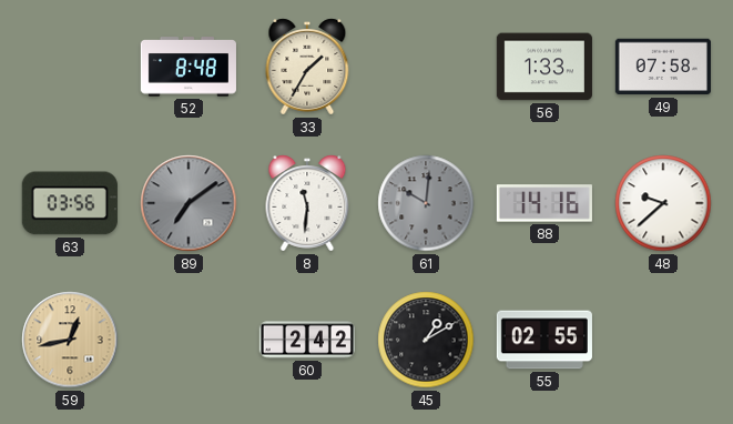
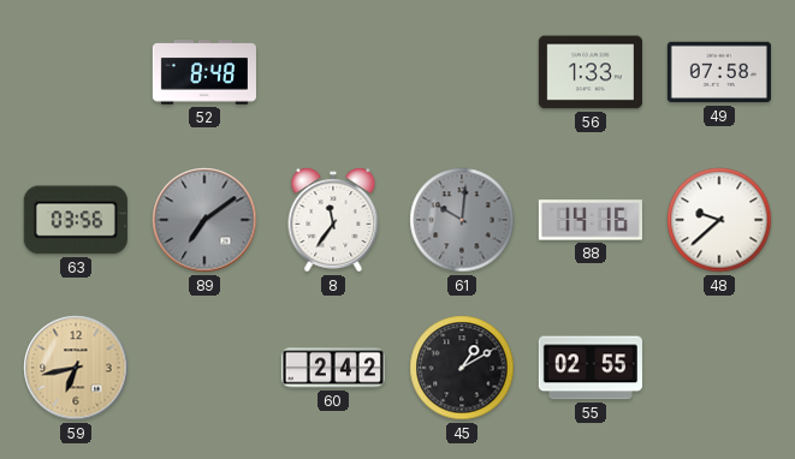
33: 1:35 -> none (307, 67)
8: 11:31 -> 11:36 (333, 220)
59: 12:43 -> 6:43 (76, 368)
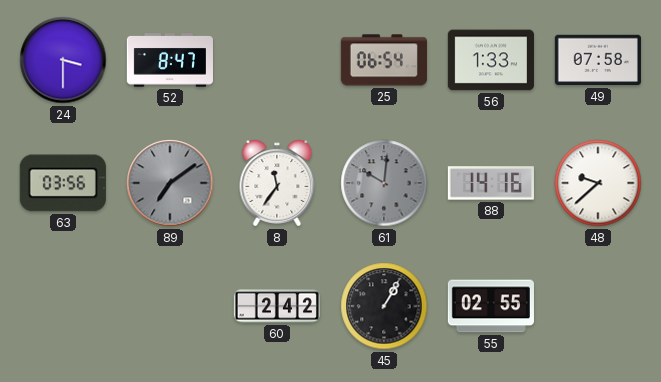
24: none -> 3:30 (63, 60)
52: 8:48 -> 8:47 (170, 60)
25: none -> 06:54 (384, 60)
59: 6:43 -> none (76, 368)
45: 1:10 -> 1:05 (384, 306)
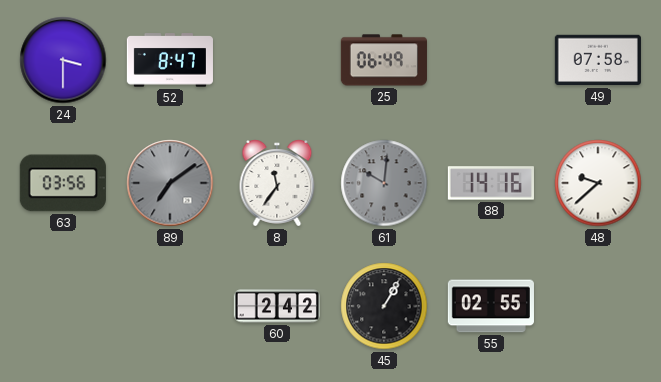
25: 06:54 -> 06:49 (384, 60)
56: 1:33 -> none (491, 60)
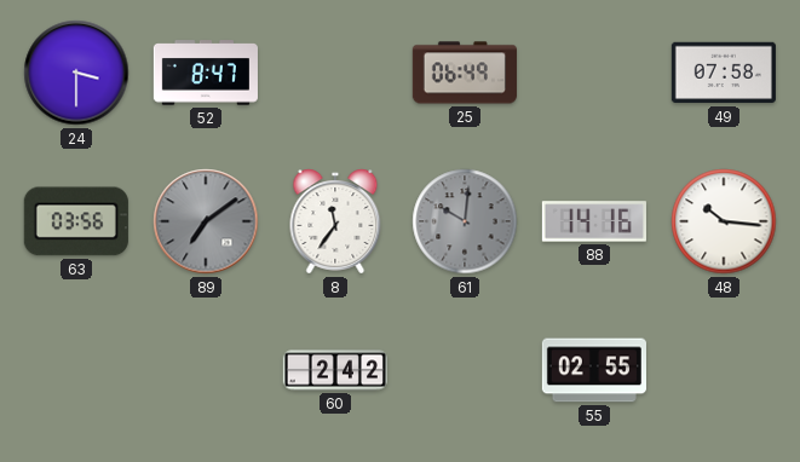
48: 9:38 -> 10:16 (724, 221)
45: 1:05 -> none (384, 306)
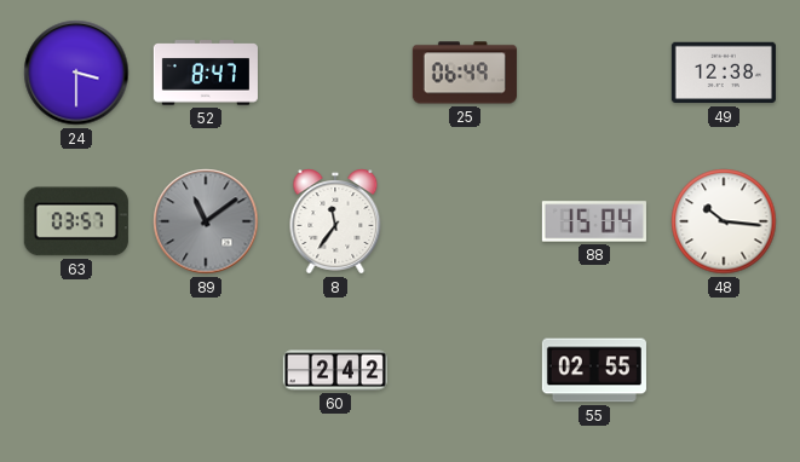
49: 07:58 -> 12:38 (724, 73)
63: 03:56 -> 03:57 (76, 221)
89: 7:09 -> 11:09 (206, 221)
61: 10:01 -> none (465, 221)
88: 14:16 -> 15:04 (594, 221)
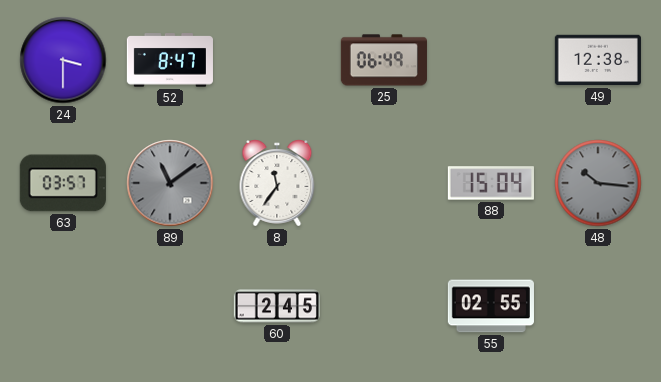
48 dial: white -> grey (598, 183)
60: 2:42 -> 2:45 (277, 306)
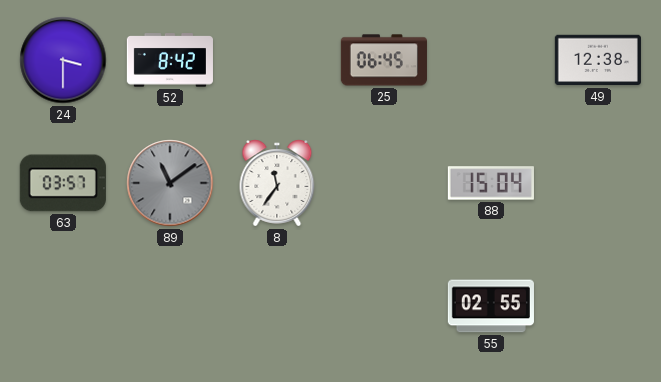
52: 8:47 -> 8:42 (170, 60)
25: 06:49 -> 06:45 (384, 60)
48: 10:16 -> none (598, 183)
60: 2:45 -> none (277, 306)
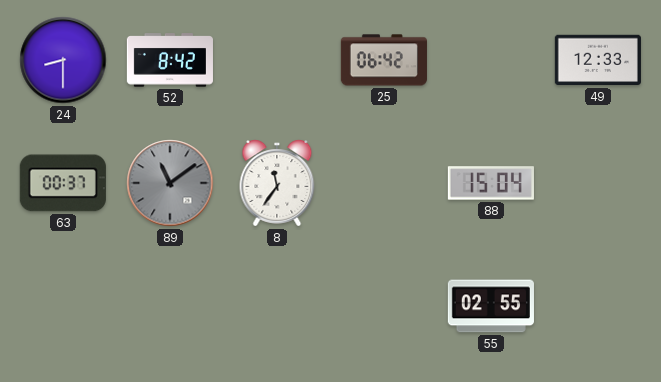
24: 3:30 -> 8:30 (63, 60)
25: 06:45 -> 06:42 (384, 60)
49: 12:38 -> 12:33 (598, 60)
63: 03:57 -> 00:37 (63, 183)
